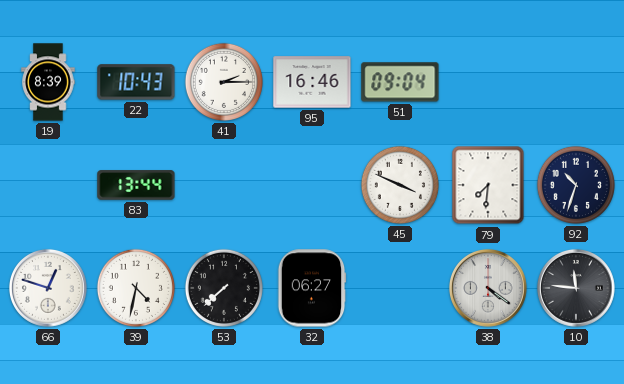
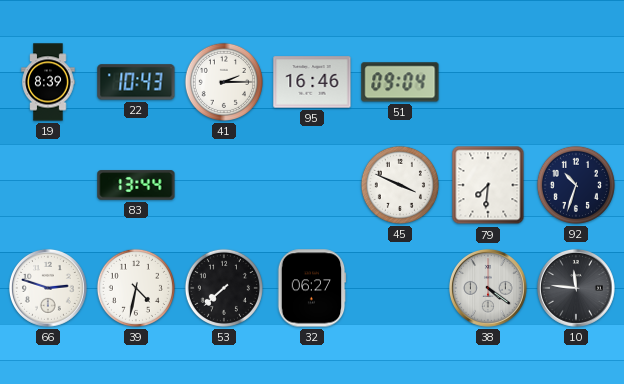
66: 12:48 -> 2:48 (48, 288)
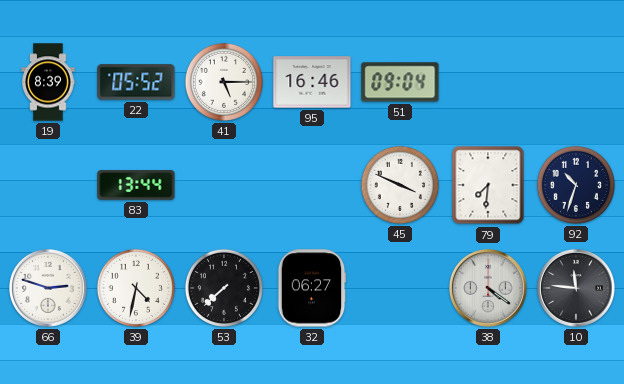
22: 10:43 -> 05:52 (136, 82)
41: 2:15 -> 5:15 (224, 82)
